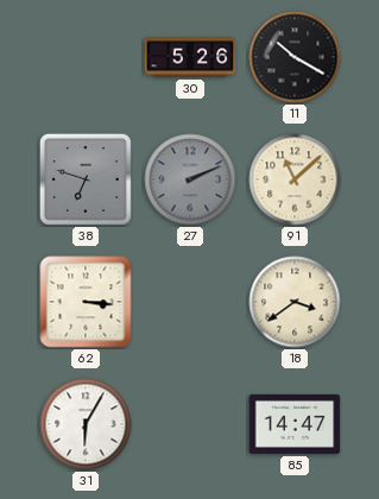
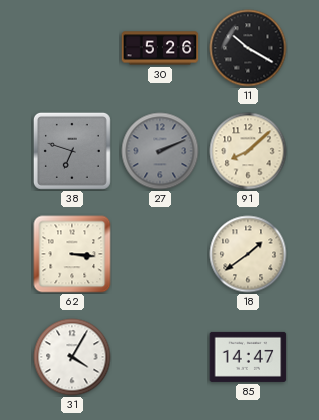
91: 11:08 -> 8:08 (248, 151)
18: 3:39 -> 1:39 (248, 254)
31: 6:05 -> 4:05 (72, 357)
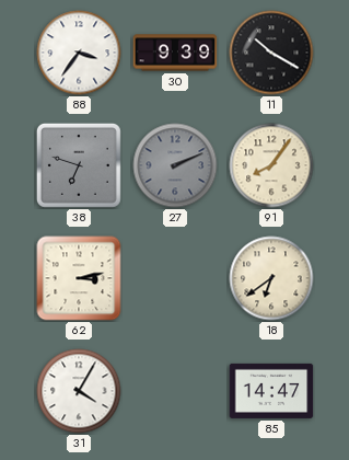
88: none -> 3:36 (79, 53)
30: 5:26 -> 9:39 (175, 53)
91: 8:08 -> 8:06 (271, 165)
62: 3:16 -> 3:13 (79, 278)
18: 1:39 -> 6:39 (271, 278)
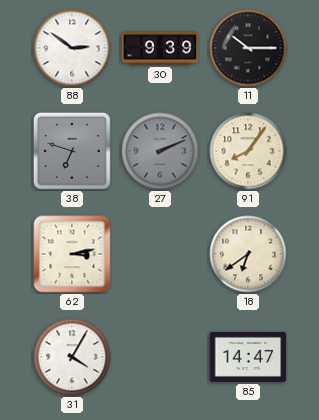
88: 3:36 -> 2:51 (72, 48)
11: 10:20 -> 10:15 (248, 48)
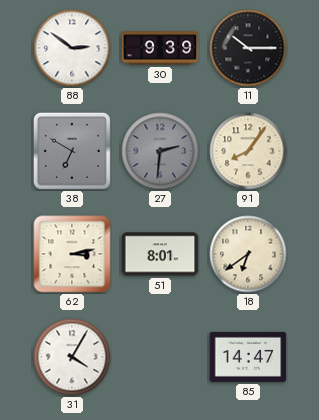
38: 6:48 -> 6:50 (72, 151)
27: 2:11 -> 2:31 (160, 151)
51: none -> 8:01 (160, 254)
